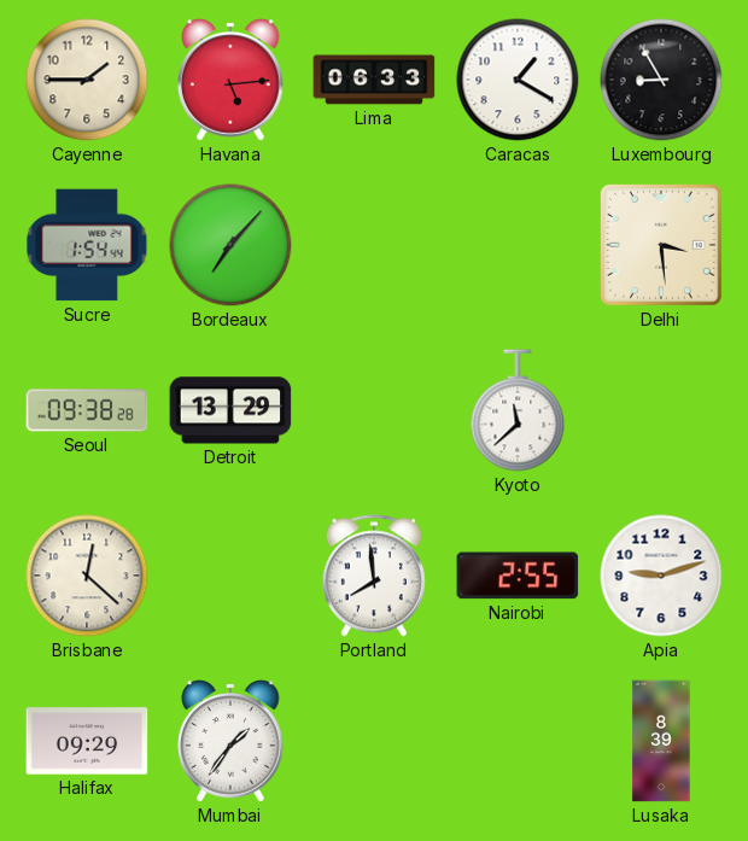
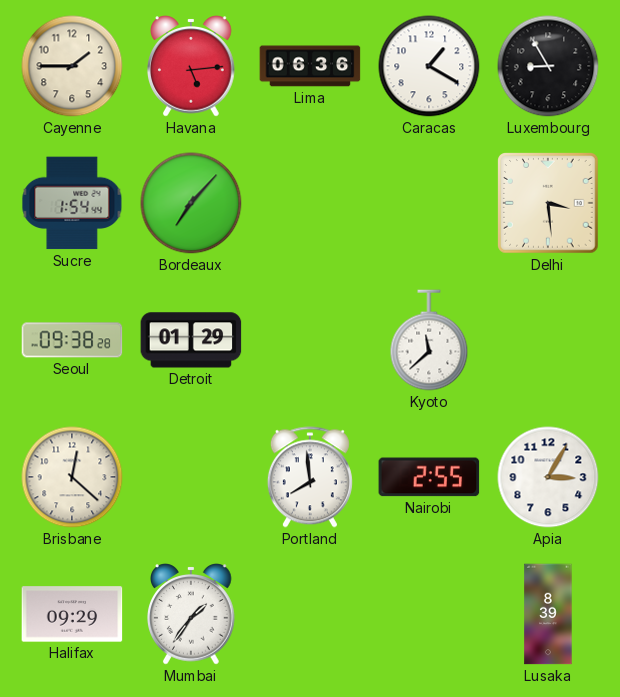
Lima: 06:33 -> 06:36 (310, 66)
Detroit: 13:29 -> 01:29 (191, 340)
Apia: 9:12 -> 3:05 (548, 477)
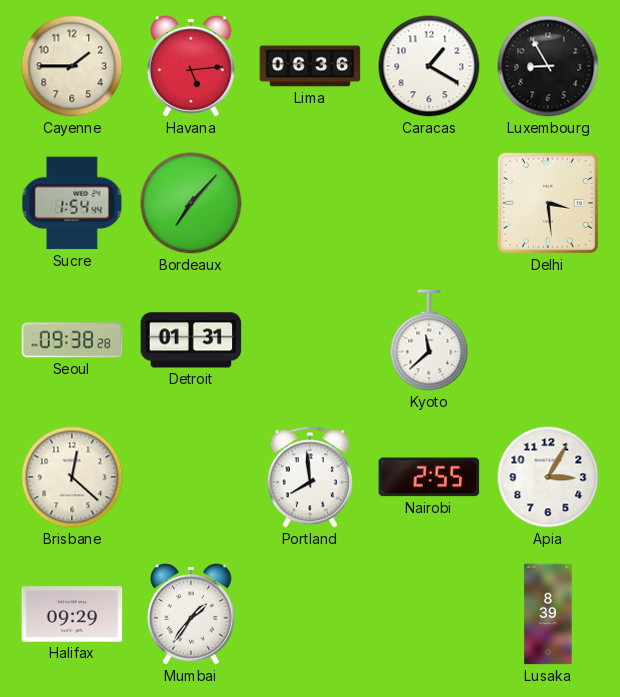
Detroit: 01:29 -> 01:31 (191, 340)
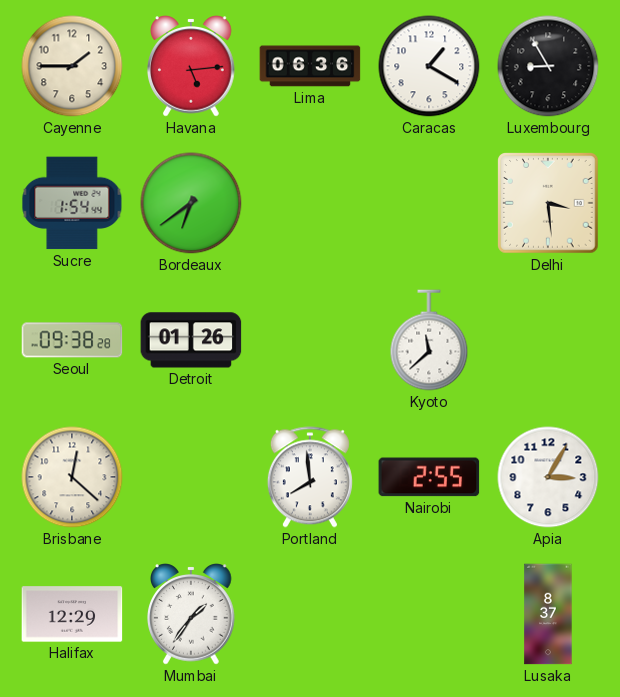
Bordeaux: 7:07 -> 6:39 (191, 203)
Detroit: 01:31 -> 01:26 (191, 340)
Halifax: 09:29 -> 12:29 (72, 614)
Lusaka: 8:39 -> 8:37 (548, 614)
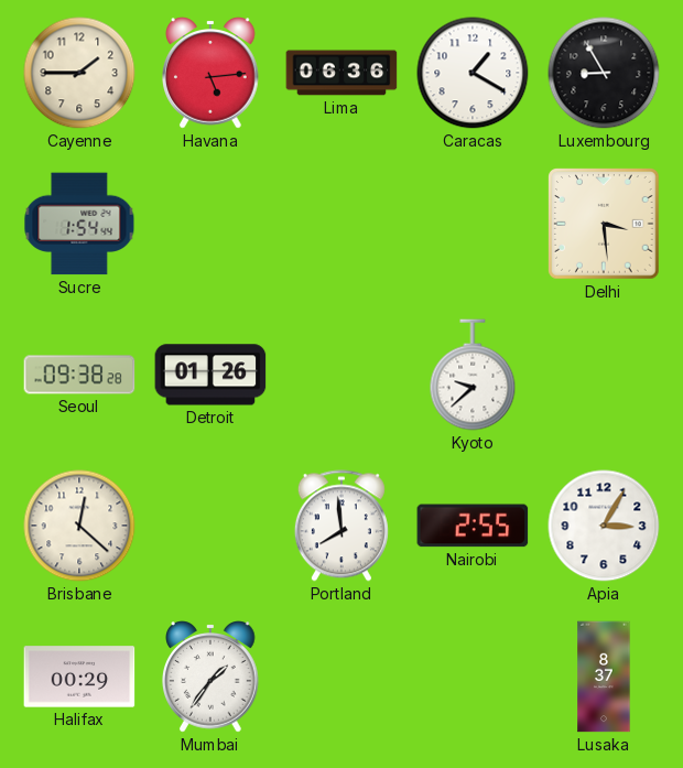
Bordeaux: 6:39 -> none (191, 203)
Kyoto: 11:38 -> 9:38 (473, 375)
Halifax: 12:29 -> 00:29 (79, 677)
